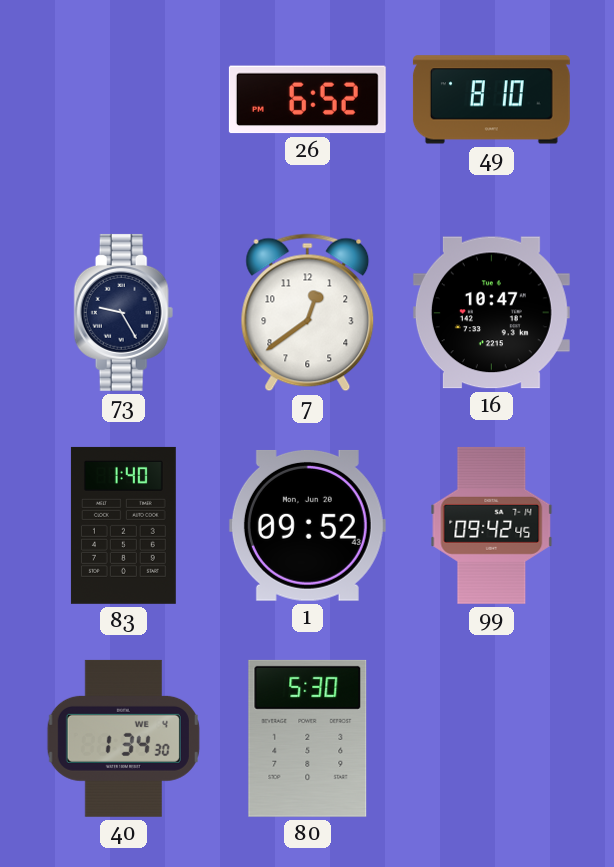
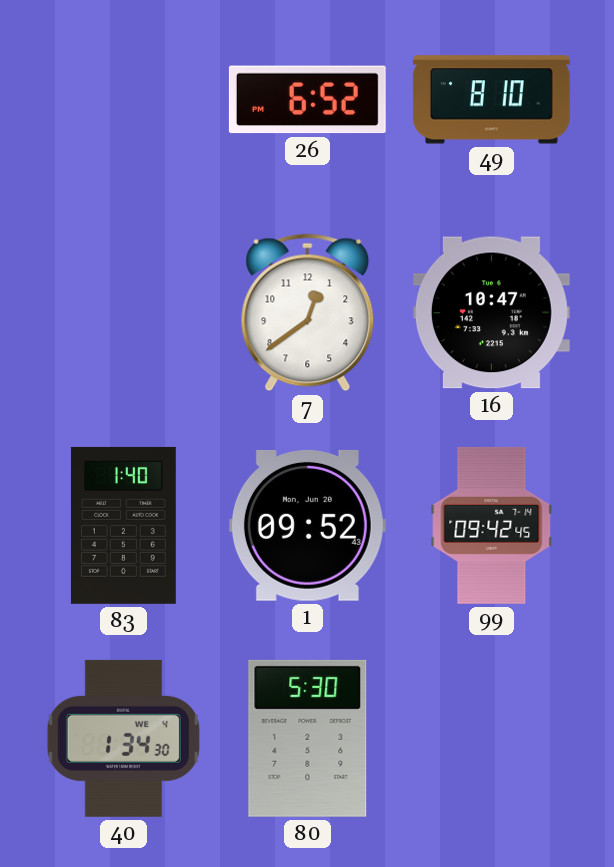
73: 9:25 -> none (124, 312)
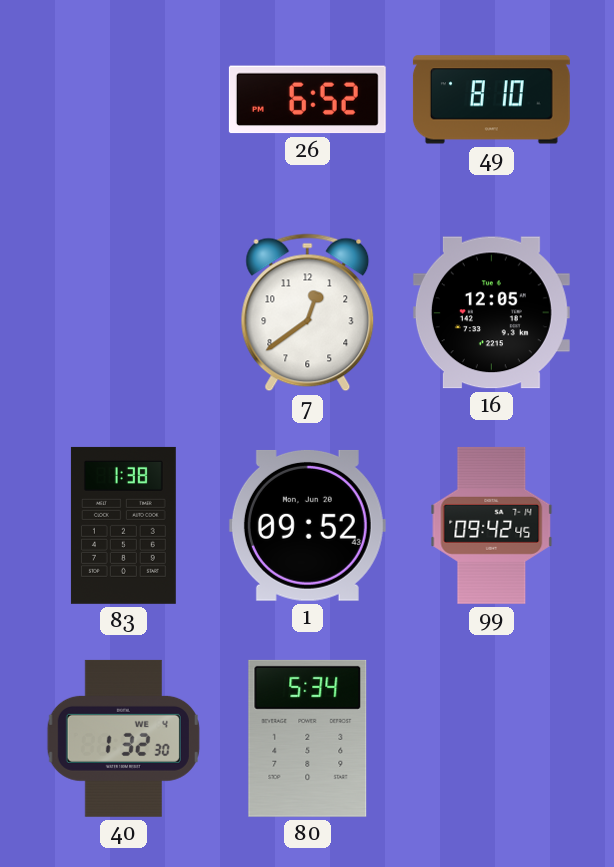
16: 10:47 -> 12:05 (491, 313)
83: 1:40 -> 1:38 (123, 525)
40: 1:34 -> 1:32 (123, 738)
80: 5:30 -> 5:34 (308, 738)
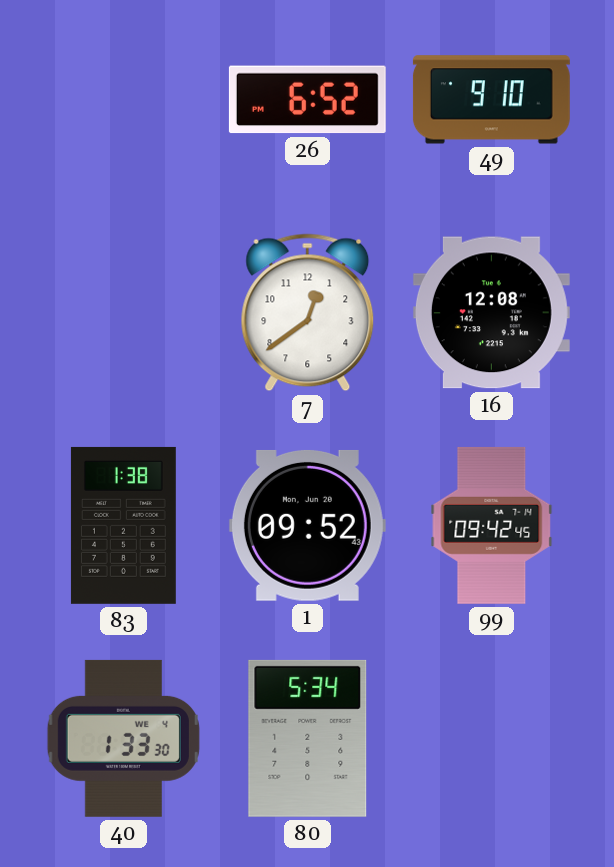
49: 8:10 -> 9:10 (491, 100)
16: 12:05 -> 12:08 (491, 313)
40: 1:32 -> 1:33 (123, 738)
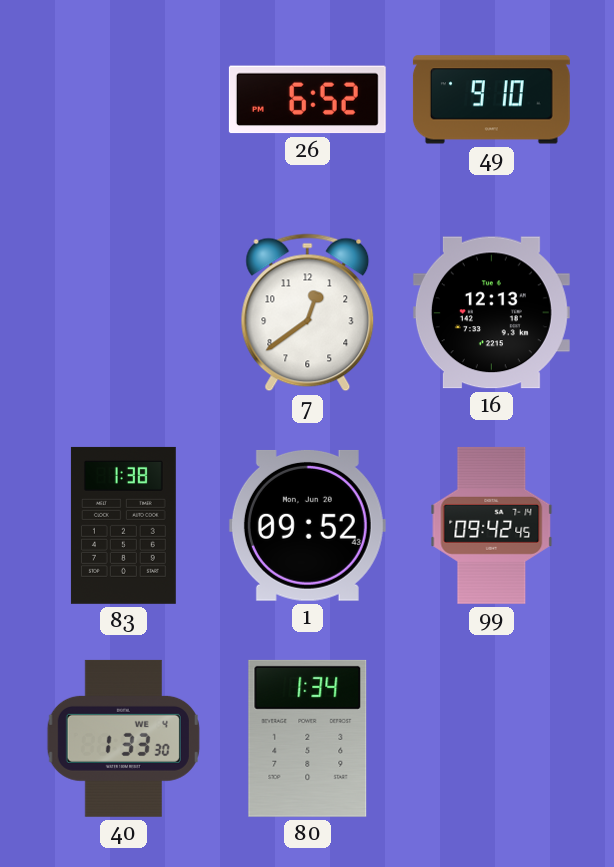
16: 12:08 -> 12:13 (491, 313)
80: 5:34 -> 1:34 (308, 738)
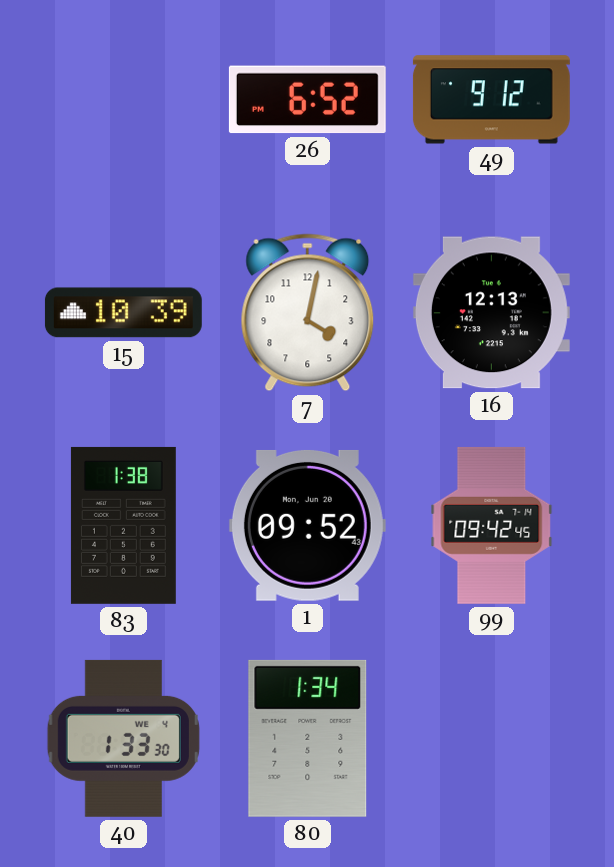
49: 9:10 -> 9:12 (491, 100)
15: none -> 10:39 (123, 313)
7: 12:39 -> 4:02 (308, 313)
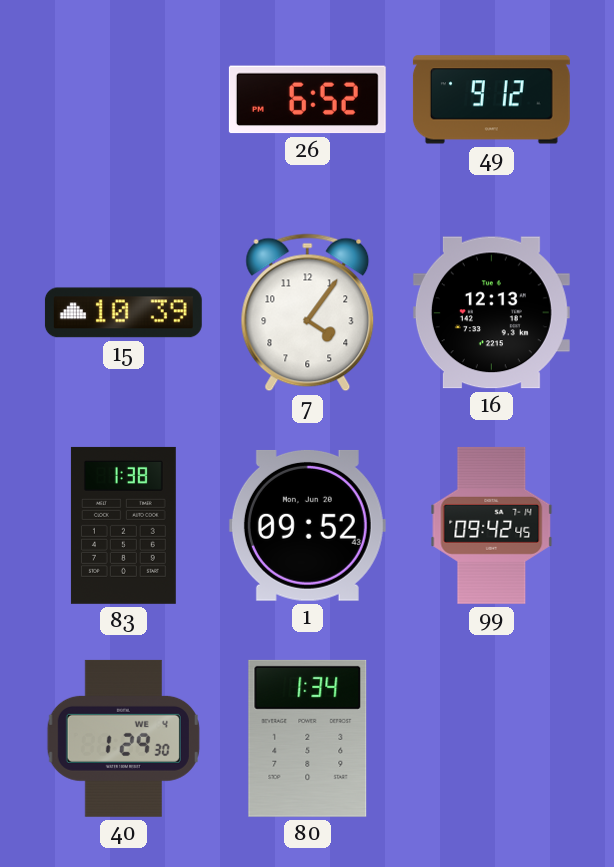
7: 4:02 -> 4:06 (308, 313)
40: 1:33 -> 1:29 (123, 738)
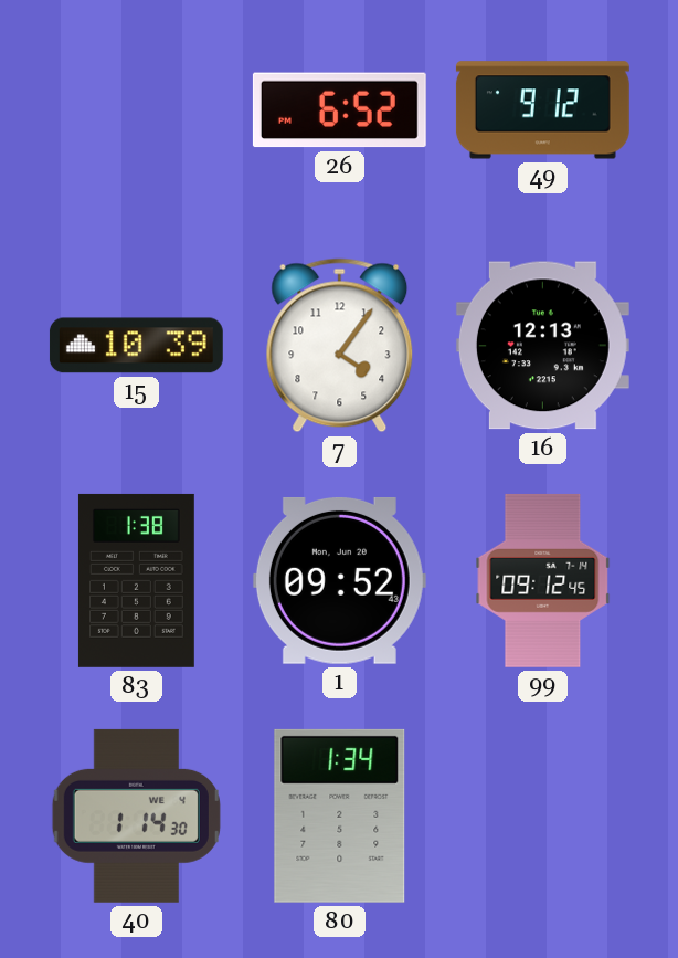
99: 09:42 -> 09:12 (543, 580)
40: 1:29 -> 1:14 (136, 815)
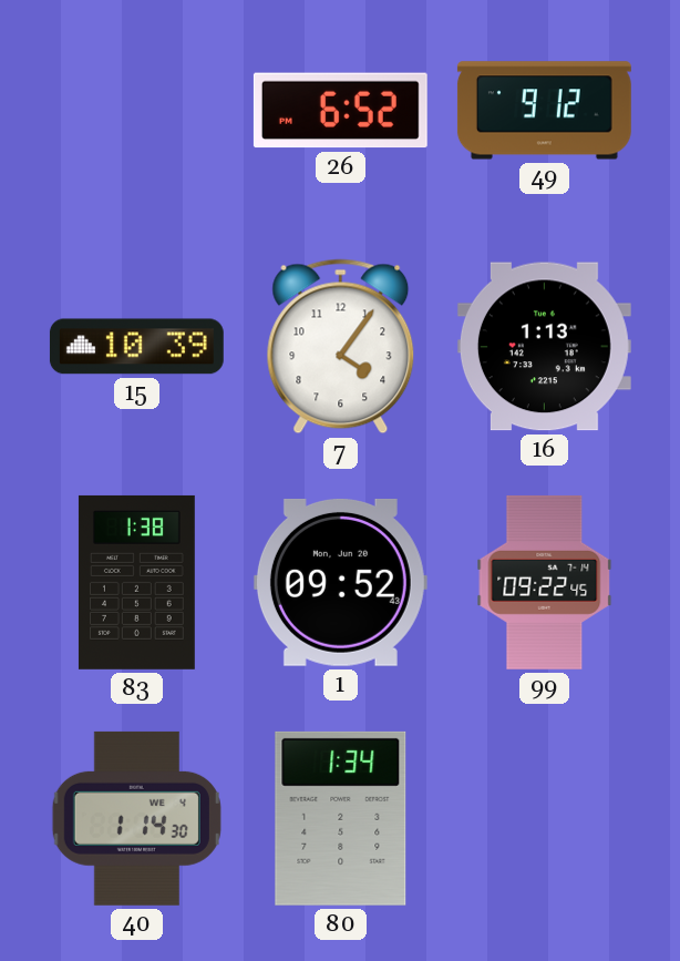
16: 12:13 -> 1:13 (544, 347)
99: 09:12 -> 09:22 (545, 582)
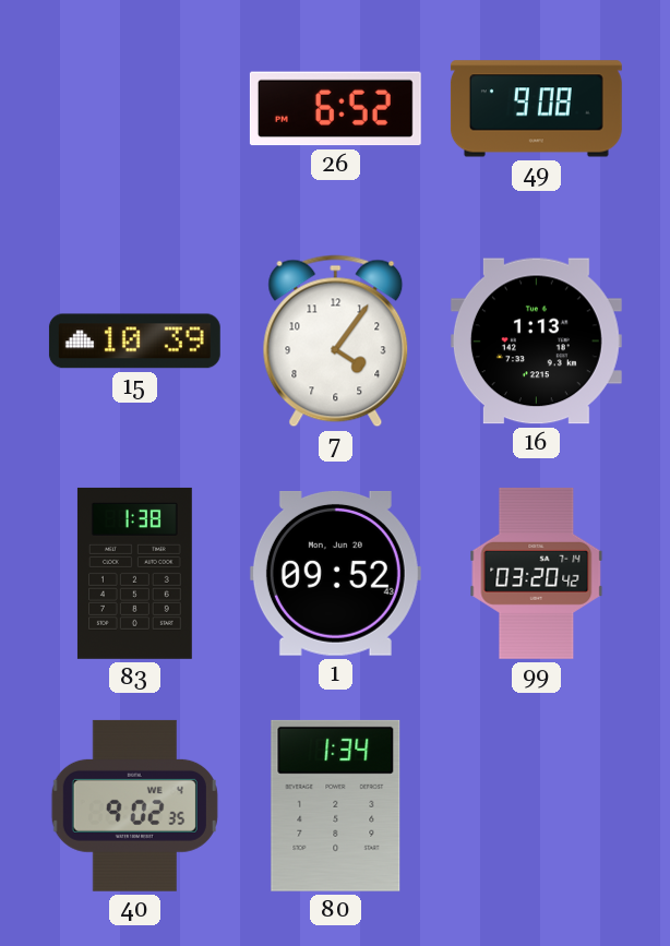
49: 9:12 -> 9:08 (536, 109)
99: 09:22 -> 03:20 (537, 573)
40: 1:14 -> 9:02 (134, 805)
